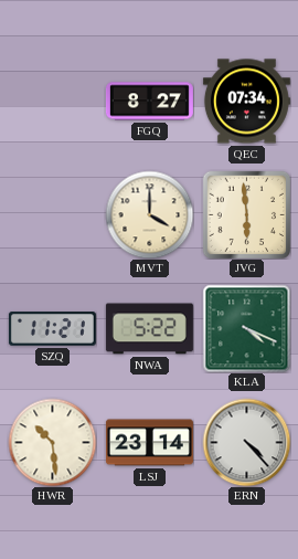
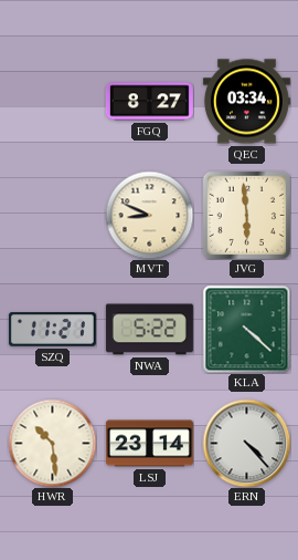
QEC: 07:34 -> 03:34 (246, 102)
MVT: 4:00 -> 8:49 (149, 215)
KLA: 4:19 -> 4:22 (246, 329)
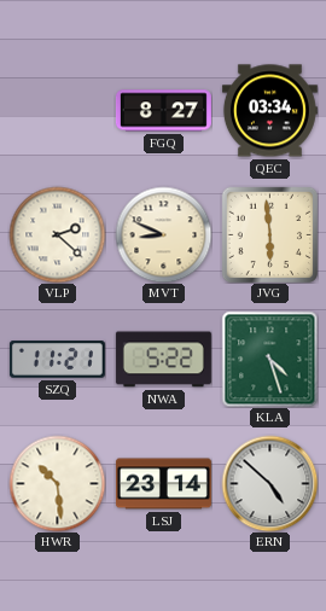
VLP: none -> 2:22 (57, 234)
KLA: 4:22 -> 4:27 (269, 359)
ERN: 4:23 -> 4:52 (269, 483)
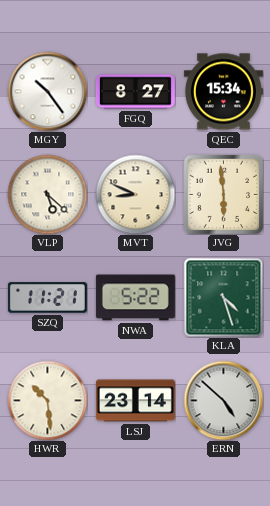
MGY: none -> 10:24 (47, 91)
QEC: 03:34 -> 15:34 (223, 92)
VLP: 2:22 -> 5:22 (47, 194)
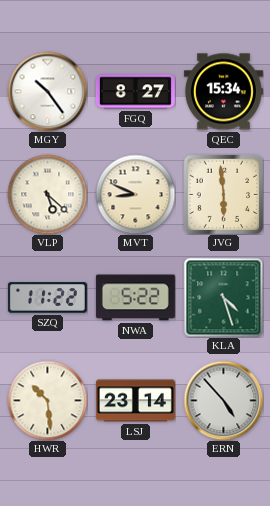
SZQ: 11:21 -> 11:22 (47, 298)
ERN: 4:52 -> 4:53 (223, 400)
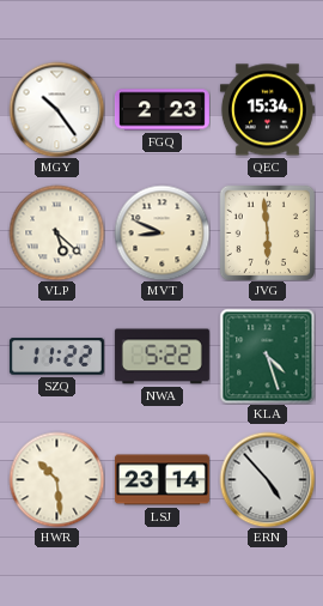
FGQ: 8:27 -> 2:23 (161, 110)
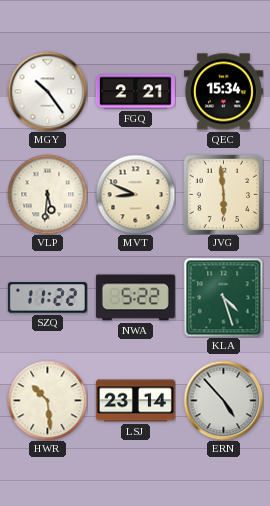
FGQ: 2:23 -> 2:21 (135, 92)
VLP: 5:22 -> 5:31 (47, 194)
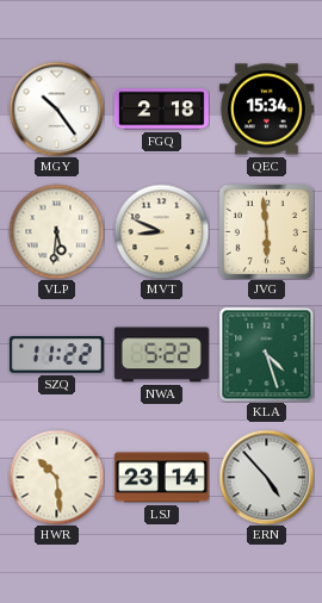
FGQ: 2:21 -> 2:18 (161, 110)
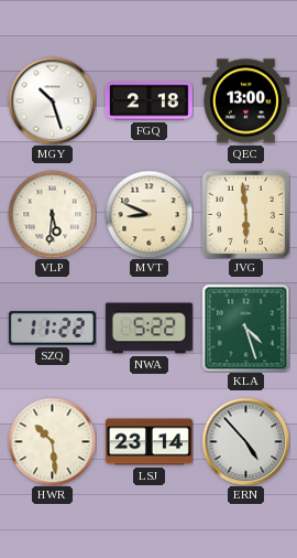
MGY: 10:24 -> 10:27 (52, 100)
QEC: 15:34 -> 13:00 (245, 101)
